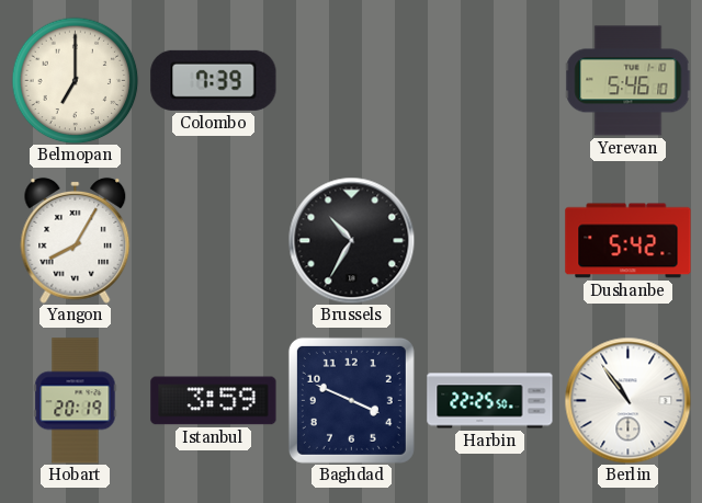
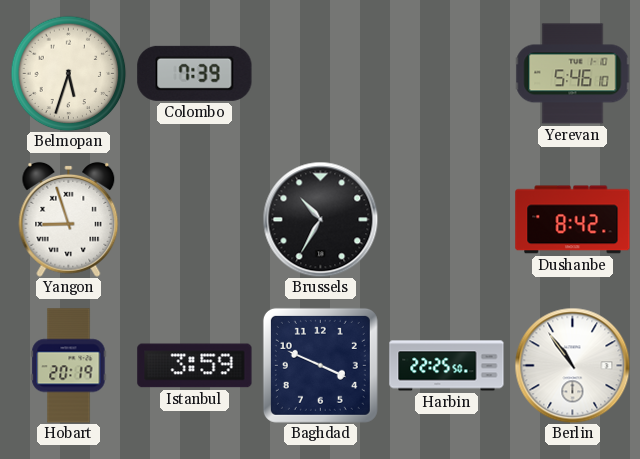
Belmopan: 7:00 -> 5:33 (68, 73)
Yangon: 8:05 -> 8:57 (69, 219)
Dushanbe: 5:42 -> 8:42 (573, 220)
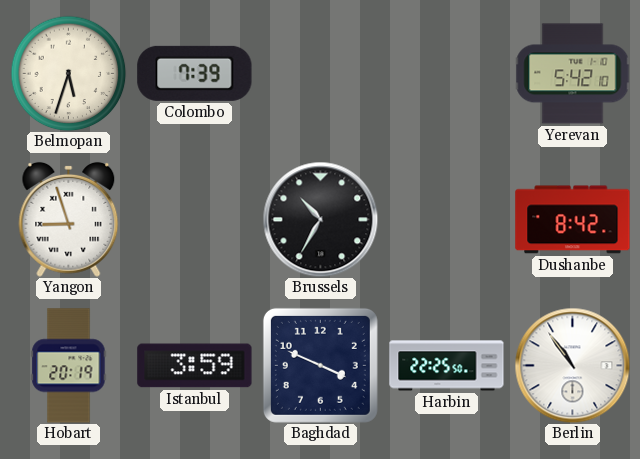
Yerevan: 5:46 -> 5:42 (572, 74)
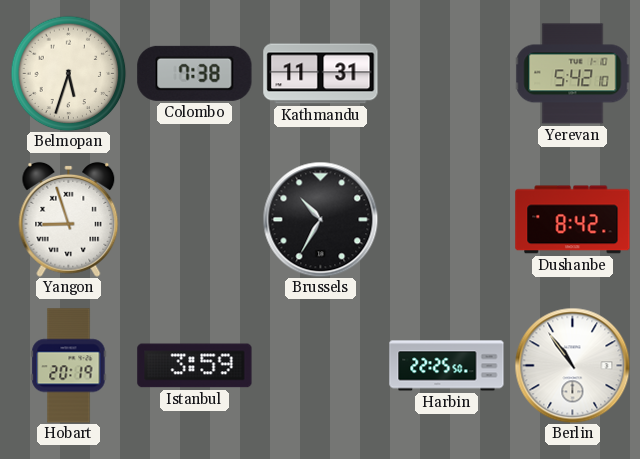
Colombo: 7:39 -> 7:38 (195, 73)
Kathmandu: none -> 11:31 (321, 74)
Baghdad: 3:49 -> none (320, 365)
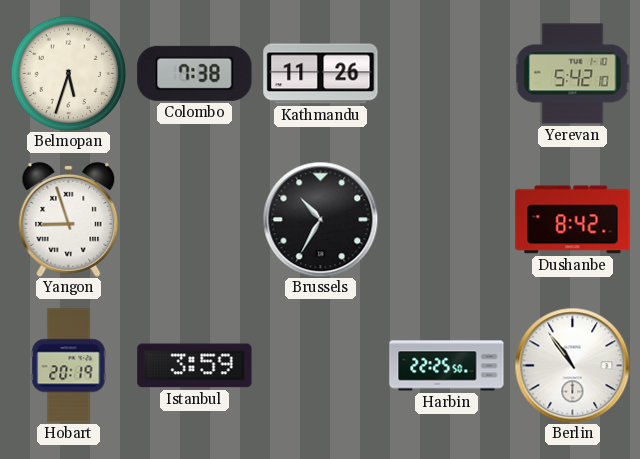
Kathmandu: 11:31 -> 11:26 (321, 74)
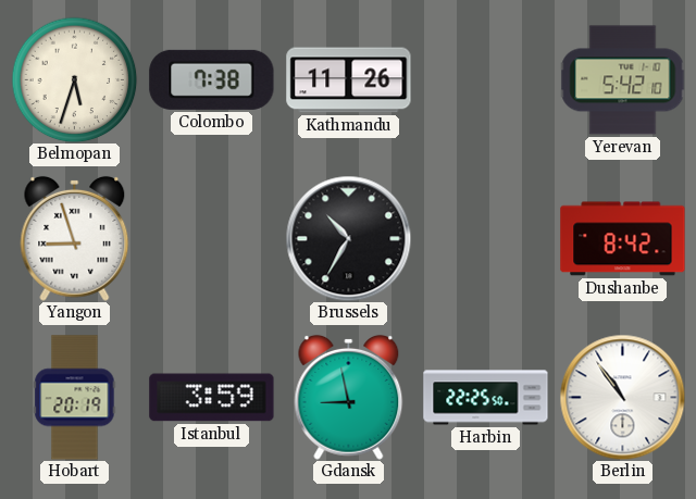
Gdansk: none -> 8:58 (349, 397)
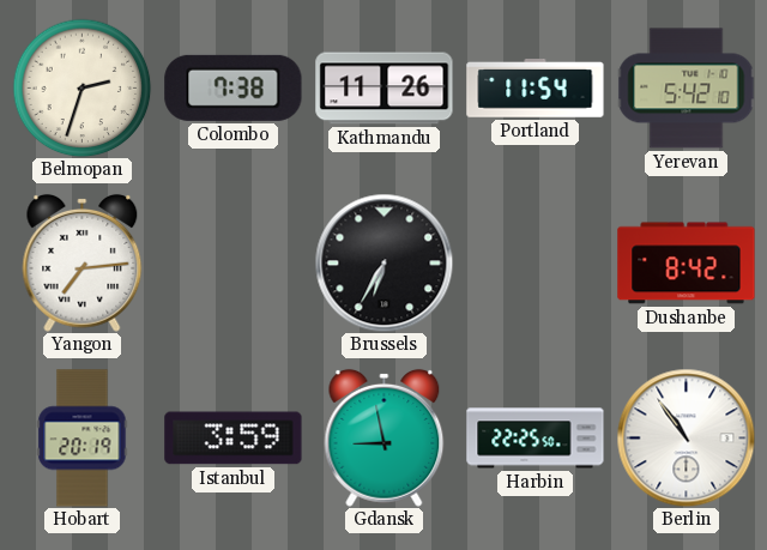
Belmopan: 5:33 -> 2:33 (81, 87)
Portland: none -> 11:54 (536, 89)
Yangon: 8:57 -> 7:14 (83, 262)
Brussels: 10:35 -> 6:35 (383, 262)
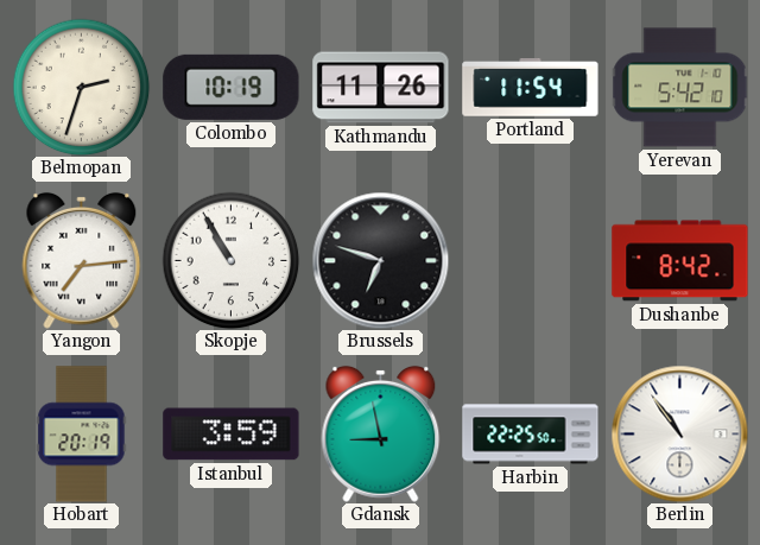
Colombo: 7:38 -> 10:19 (232, 87)
Skopje: none -> 10:55 (230, 260)
Brussels: 6:35 -> 6:48 (380, 260)
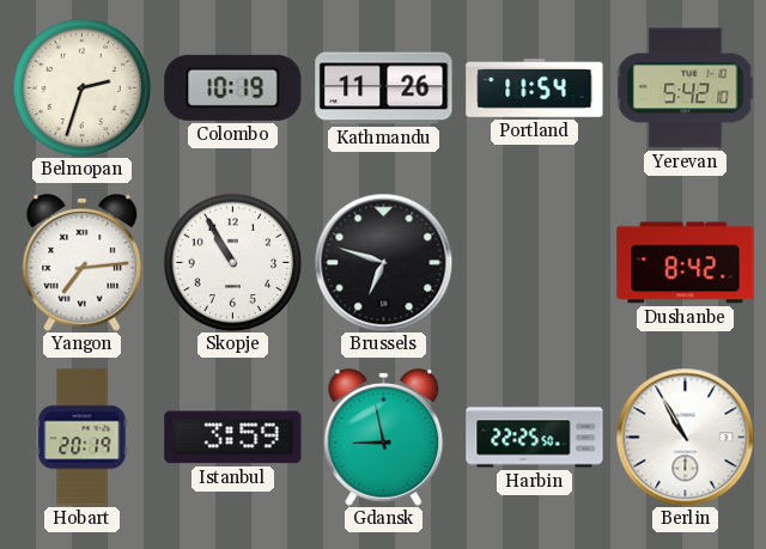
Berlin: 10:54 -> 10:55 (685, 437)
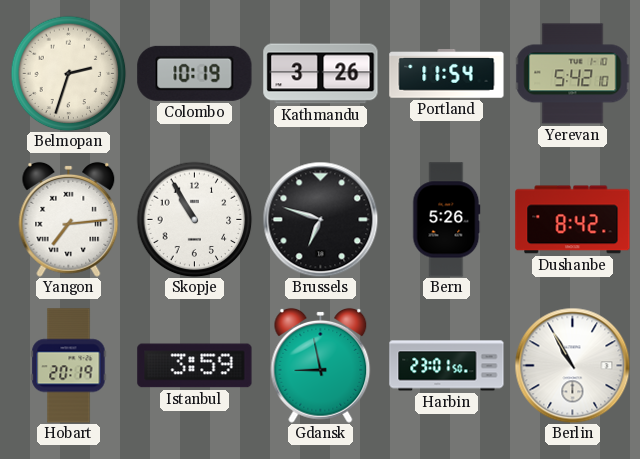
Kathmandu: 11:26 -> 3:26 (321, 74)
Bern: none -> 5:26 (447, 220)
Harbin: 22:25 -> 23:01 (447, 366)
